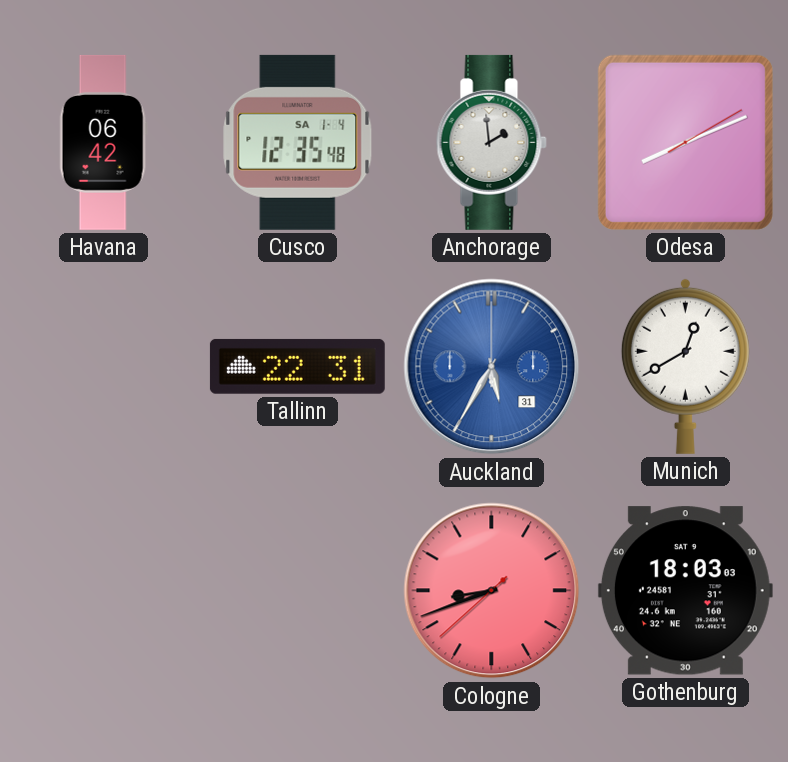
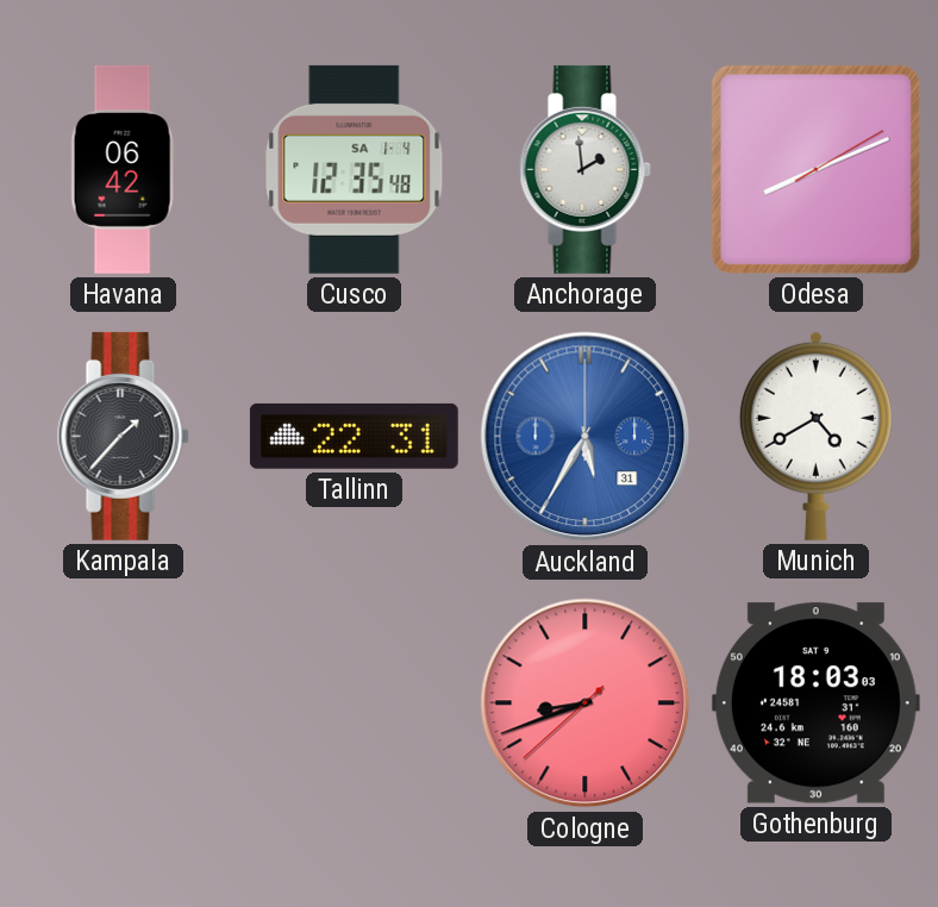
Kampala: none -> 1:37 (123, 436)
Munich: 12:40 -> 4:40 (815, 436)
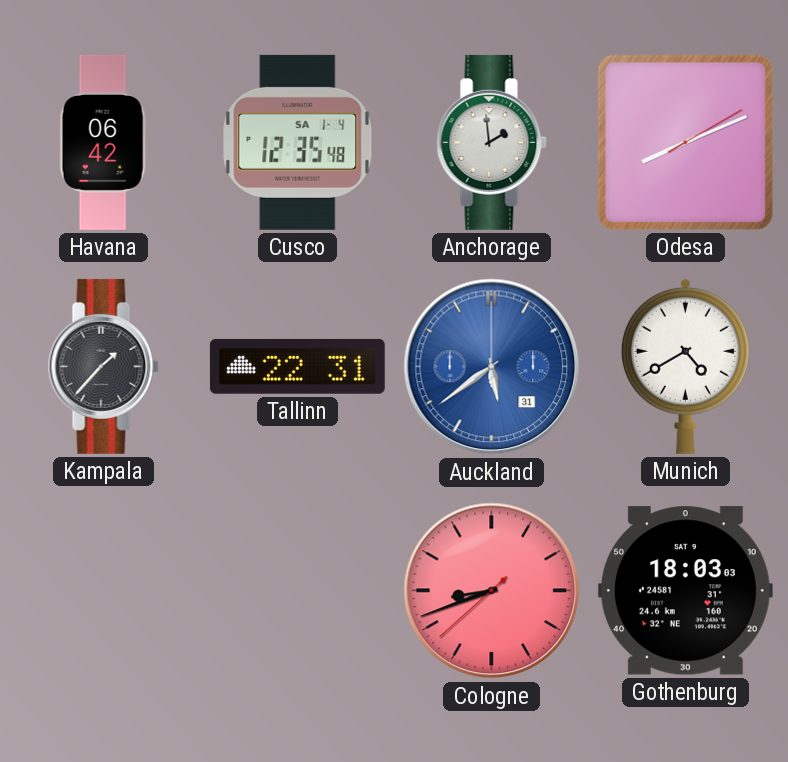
Auckland: 5:35 -> 5:39 (492, 367)
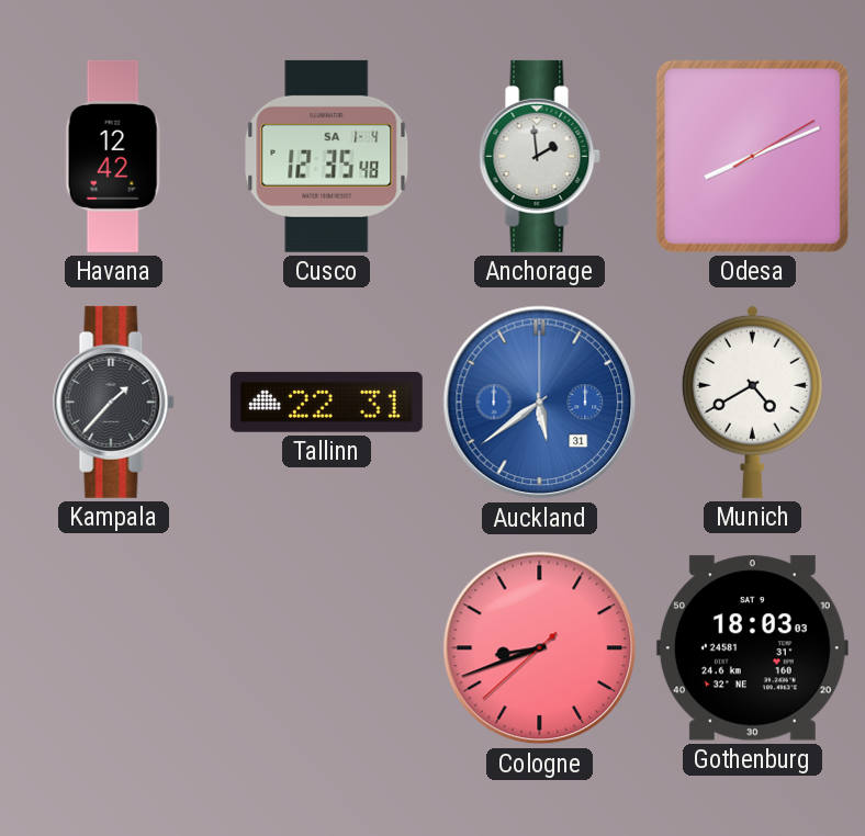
Havana: 06:42 -> 12:42 (113, 156)
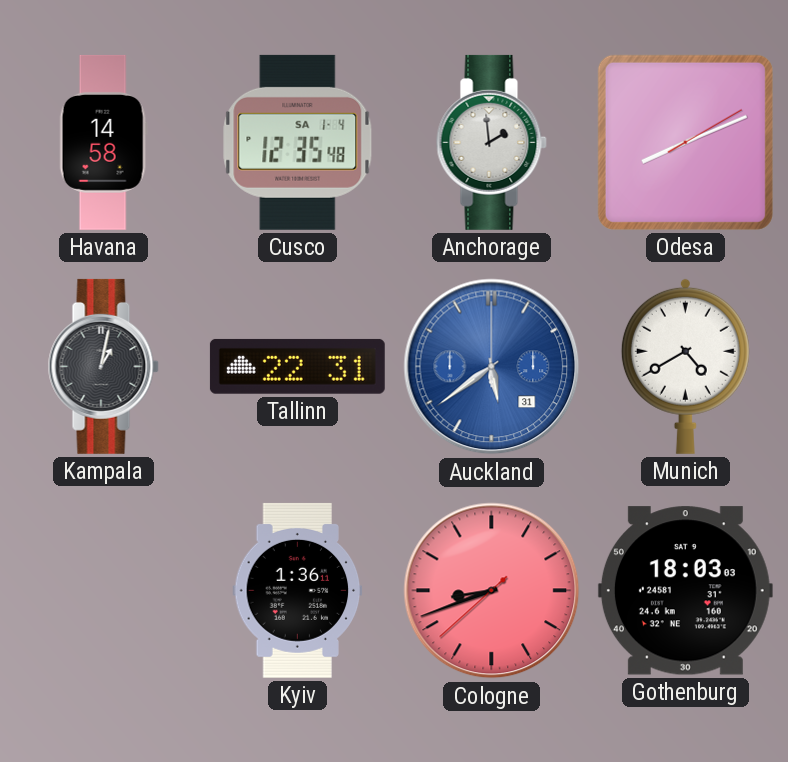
Havana: 12:42 -> 14:58 (103, 142)
Kampala: 1:37 -> 1:02 (103, 366)
Kyiv: none -> 1:36 (298, 590)
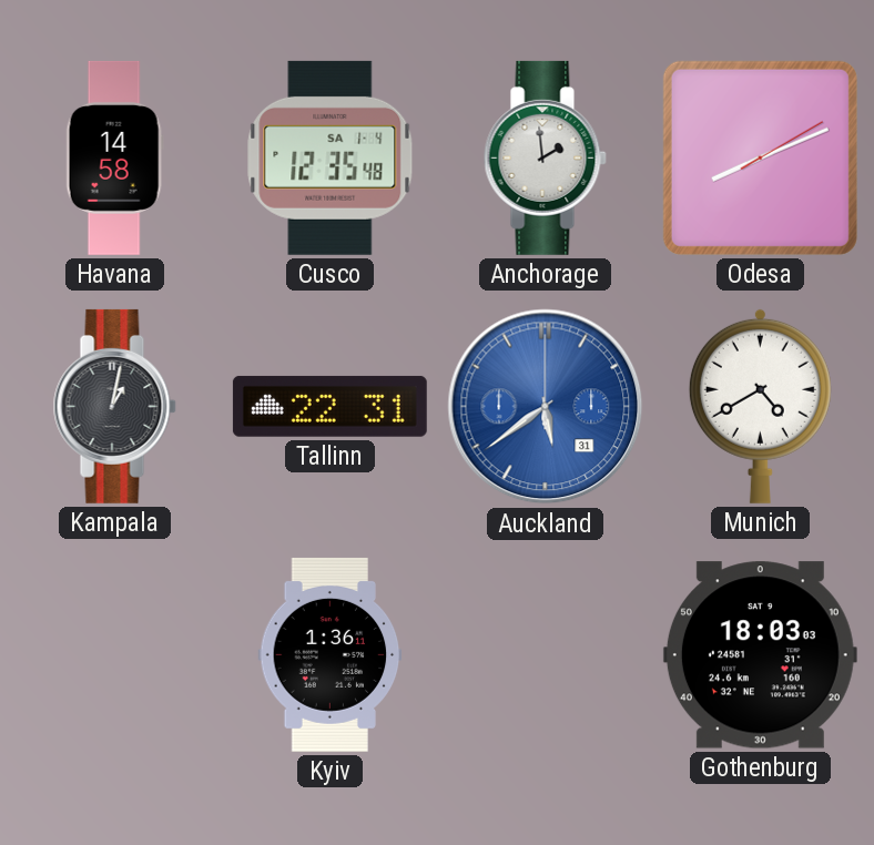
Cologne: 8:41 -> none (492, 591)
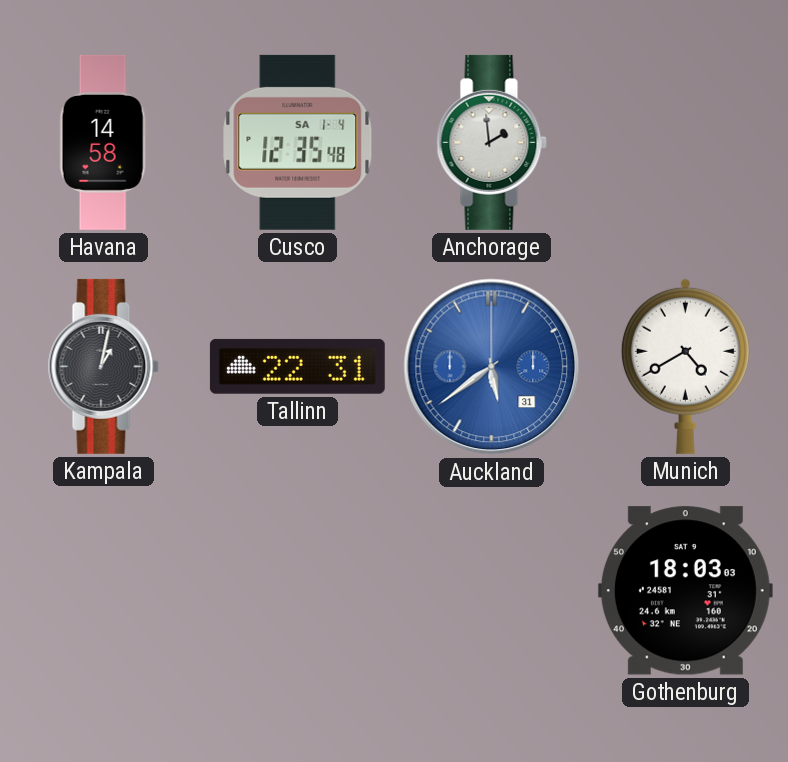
Odesa: 8:11 -> none (760, 157)
Kyiv: 1:36 -> none (331, 654)
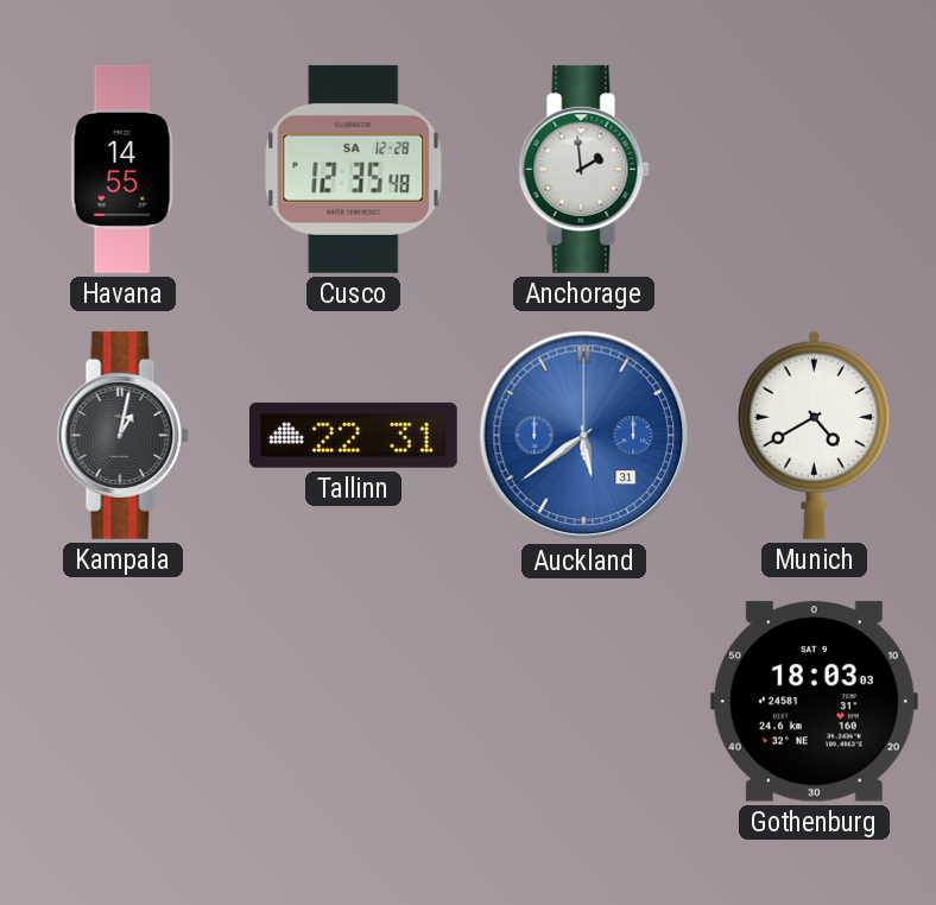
Havana: 14:58 -> 14:55 (122, 169)
Cusco date: SA 1-4 -> SA 12-28 (354, 169)
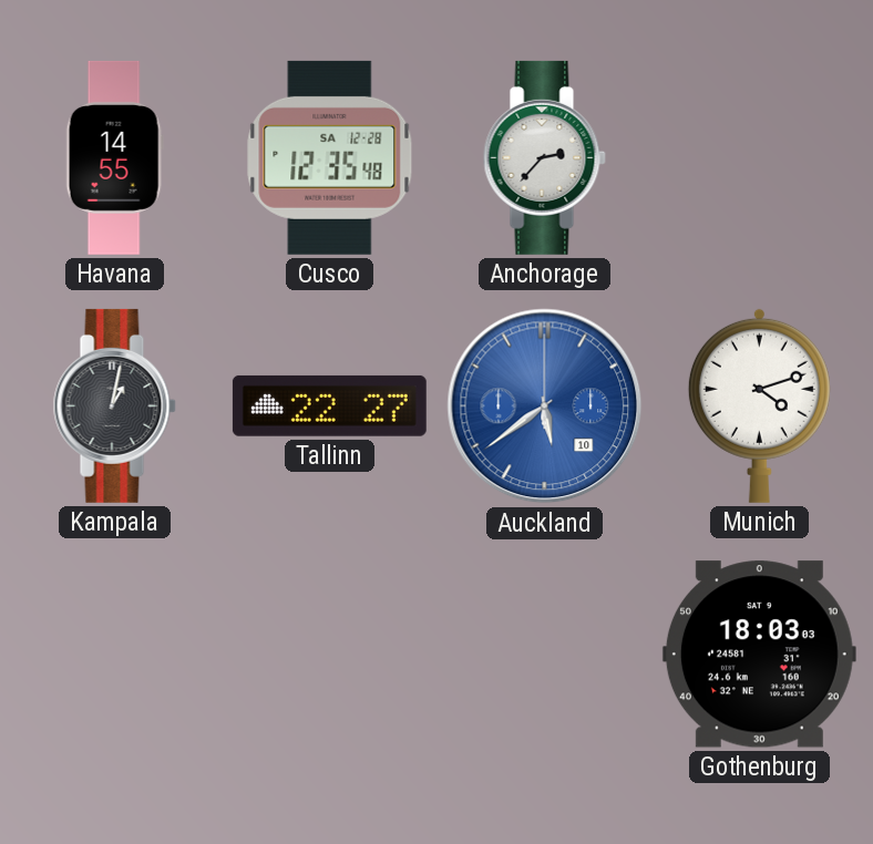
Anchorage: 1:59 -> 2:37 (544, 157)
Tallinn: 22:31 -> 22:27 (329, 405)
Auckland date: 31 -> 10 (545, 406)
Munich: 4:40 -> 4:12 (759, 405)
